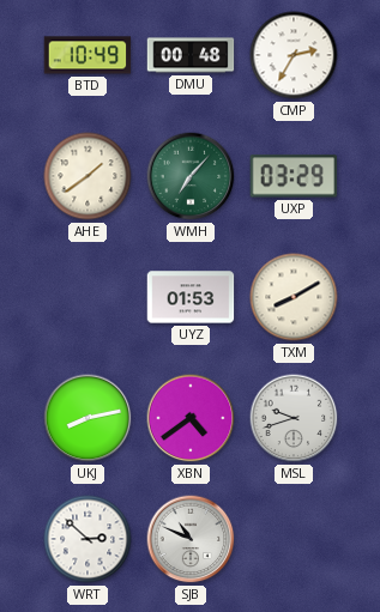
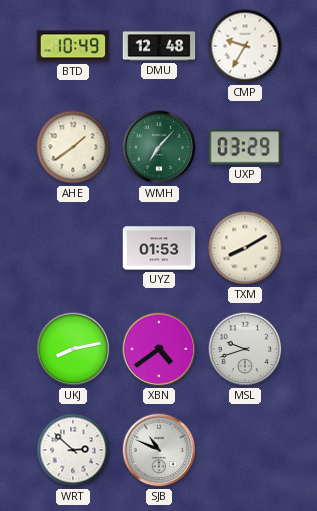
DMU: 00:48 -> 12:48 (159, 46)
CMP: 2:35 -> 9:35 (245, 46)
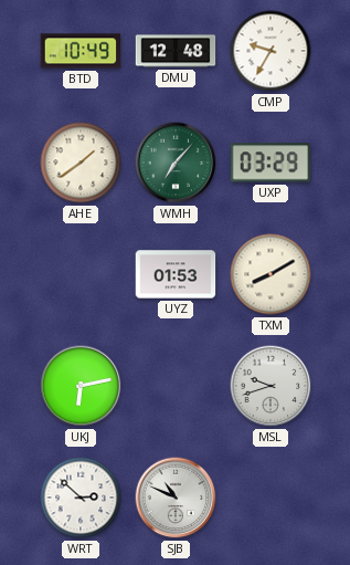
UKJ: 8:13 -> 6:13 (81, 386)
XBN: 4:39 -> none (159, 349)
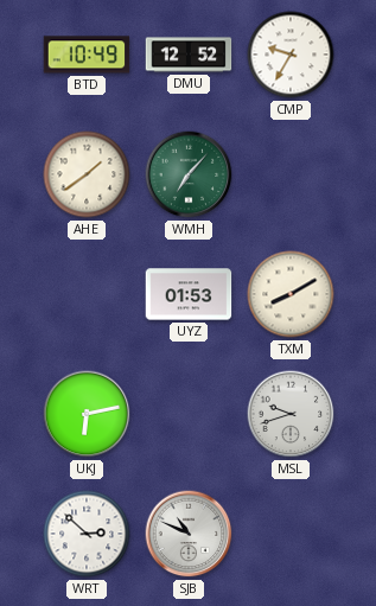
DMU: 12:48 -> 12:52 (189, 55)
UXP: 03:29 -> none (271, 163)
